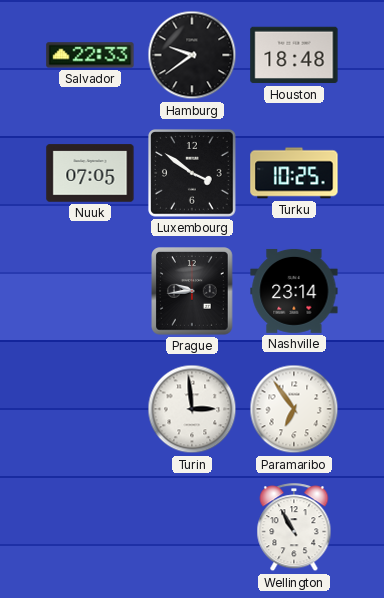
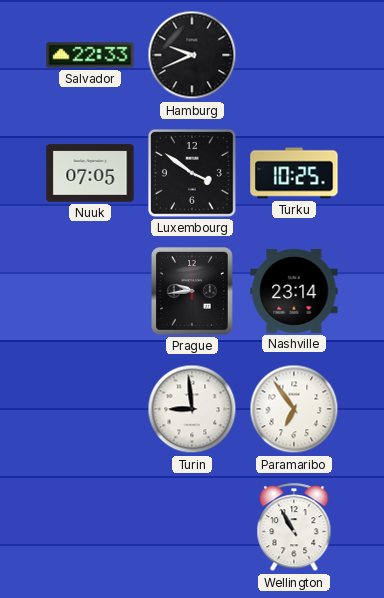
Hamburg: 9:39 -> 9:41 (192, 55)
Houston: 18:48 -> none (294, 55)
Turin: 2:59 -> 8:59 (192, 409)
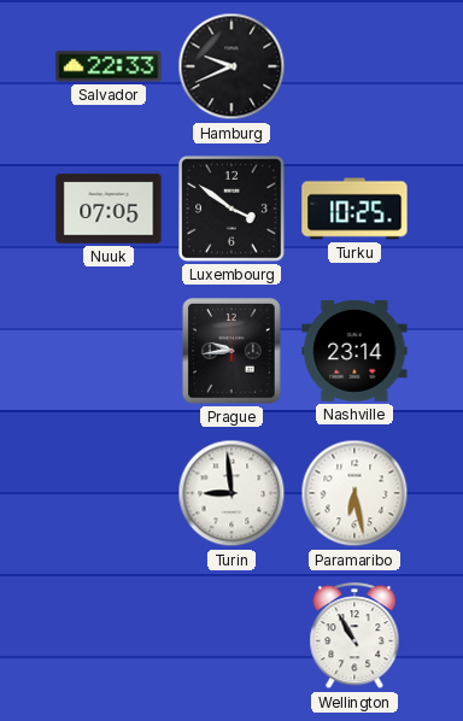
Paramaribo: 6:54 -> 6:28 (354, 493)
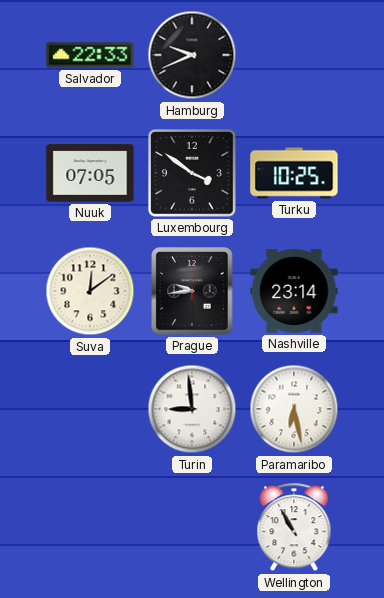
Suva: none -> 12:09 (90, 291)
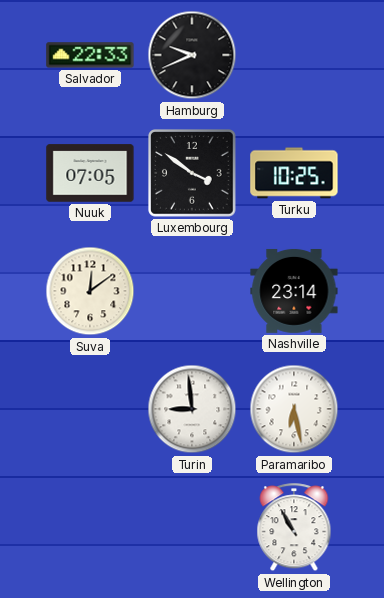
Prague: 9:44 -> none (192, 291)
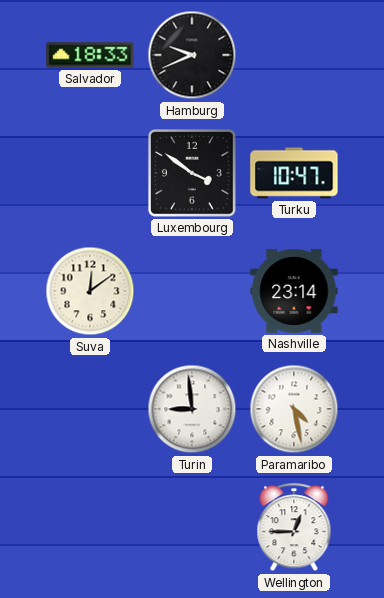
Salvador: 22:33 -> 18:33 (90, 55)
Nuuk: 07:05 -> none (90, 173)
Turku: 10:25 -> 10:47 (294, 173)
Paramaribo: 6:28 -> 4:28 (294, 409)
Wellington: 10:55 -> 12:45 (294, 528)
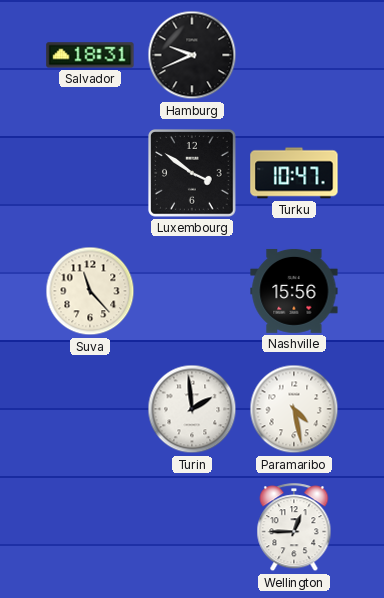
Salvador: 18:33 -> 18:31 (90, 55)
Suva: 12:09 -> 11:23 (90, 291)
Nashville: 23:14 -> 15:56 (294, 291)
Turin: 8:59 -> 1:59 (192, 409)
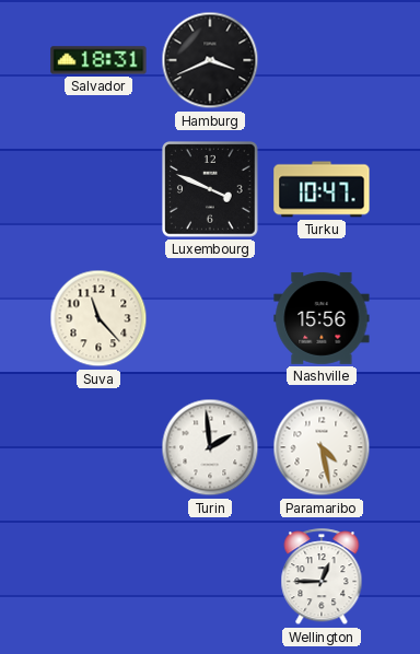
Hamburg: 9:41 -> 3:41 (210, 60)
Luxembourg: 3:51 -> 3:49 (210, 189)
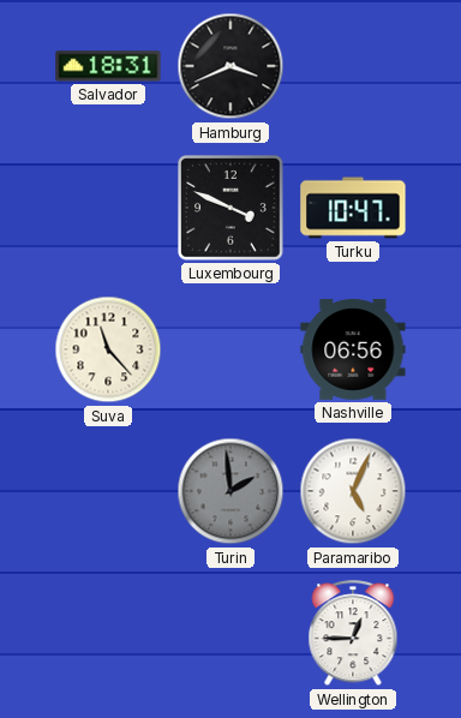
Nashville: 15:56 -> 06:56 (353, 349)
Turin dial: white -> grey (230, 491)
Paramaribo: 4:28 -> 5:04 (353, 491)
